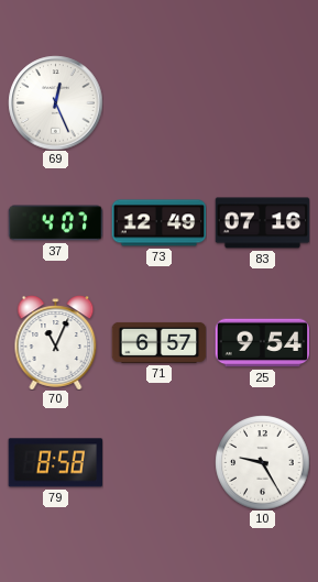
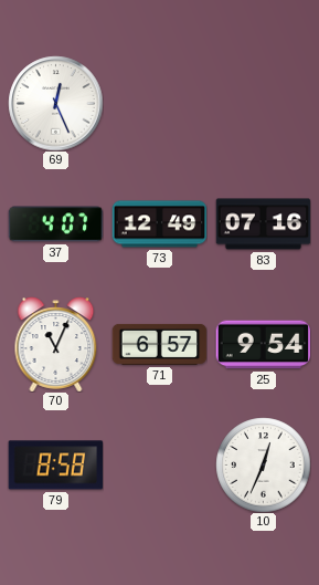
10: 9:25 -> 12:34 (263, 464)
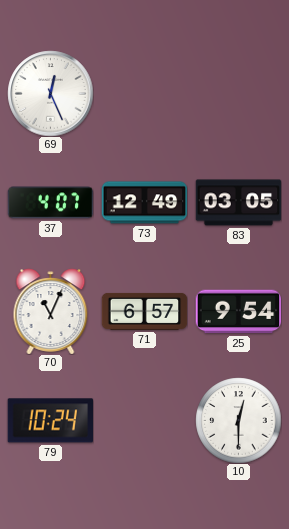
83: 07:16 -> 03:05 (238, 203)
79: 8:58 -> 10:24 (50, 421)
10: 12:34 -> 12:30 (238, 420)
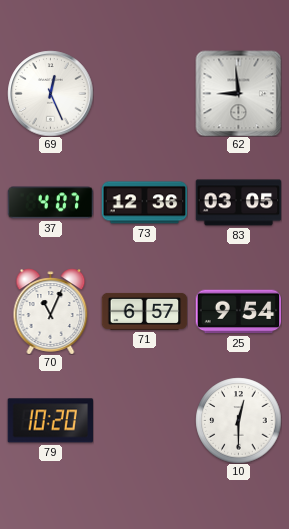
62: none -> 8:59 (238, 93)
73: 12:49 -> 12:36 (144, 203)
79: 10:24 -> 10:20 (50, 421)
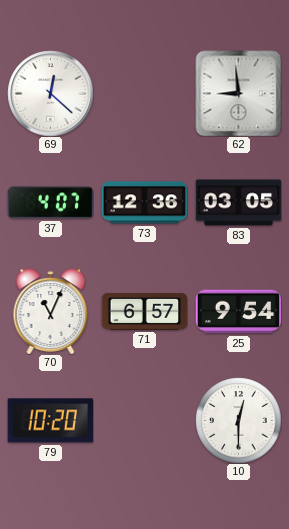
69: 12:26 -> 12:22 (50, 93)
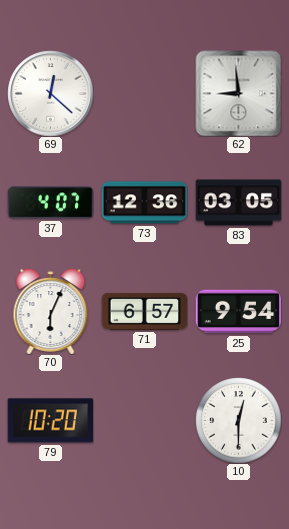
70: 11:04 -> 6:04 (51, 311)
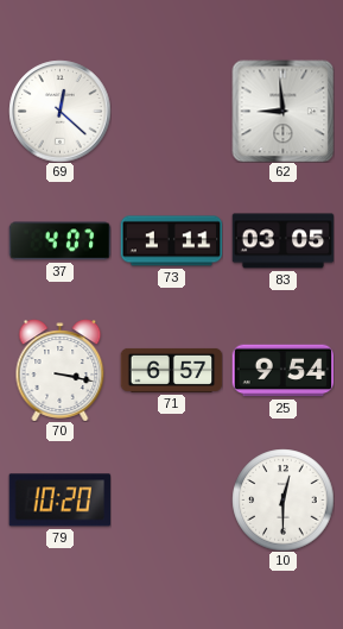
73: 12:36 -> 1:11 (171, 241)
70: 6:04 -> 3:17 (61, 370)
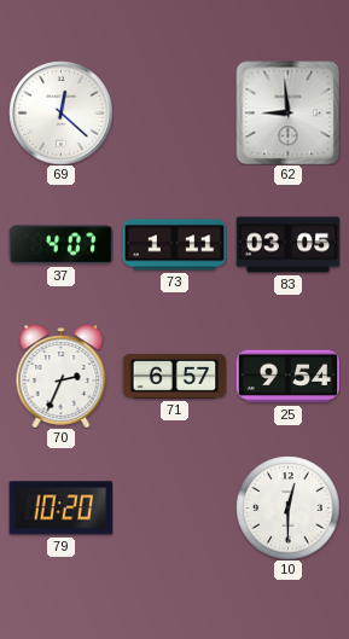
70: 3:17 -> 2:34 (62, 376)
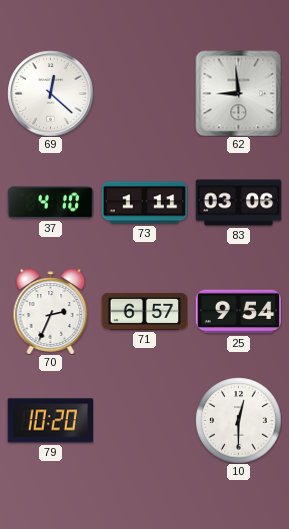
37: 4:07 -> 4:10 (50, 203)
83: 03:05 -> 03:06 (238, 203)
